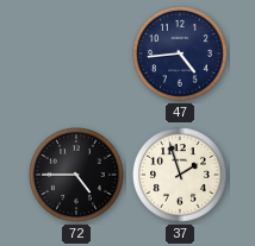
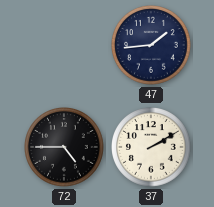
47: 4:44 -> 1:44 (151, 45)
37: 1:57 -> 2:10 (151, 147)
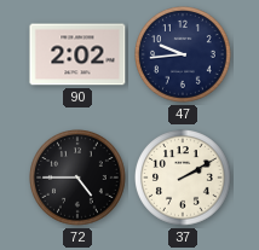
90: none -> 2:02 (77, 54)
47: 1:44 -> 9:44 (183, 54)
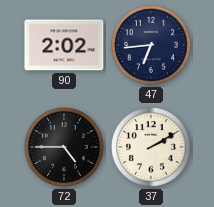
47: 9:44 -> 6:44 (151, 45)
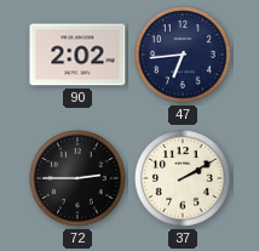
72: 4:45 -> 2:45 (77, 178)
